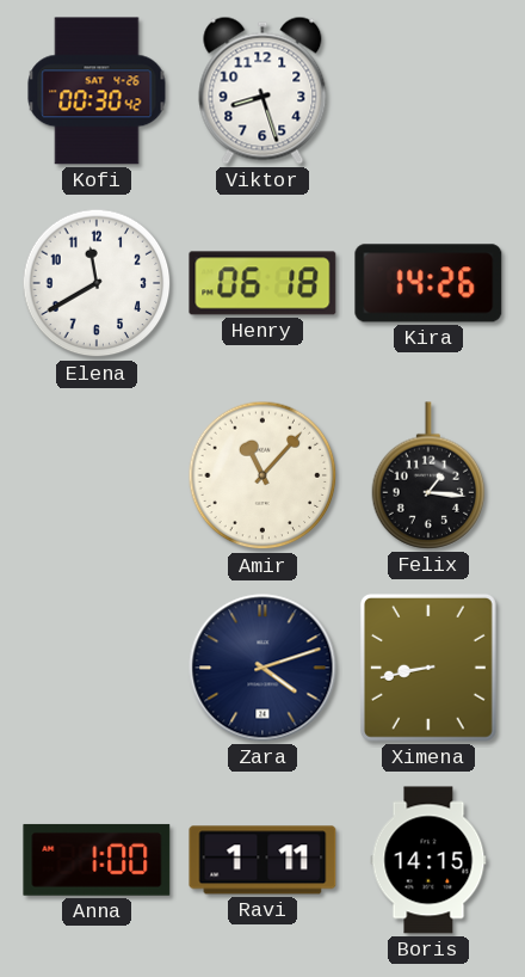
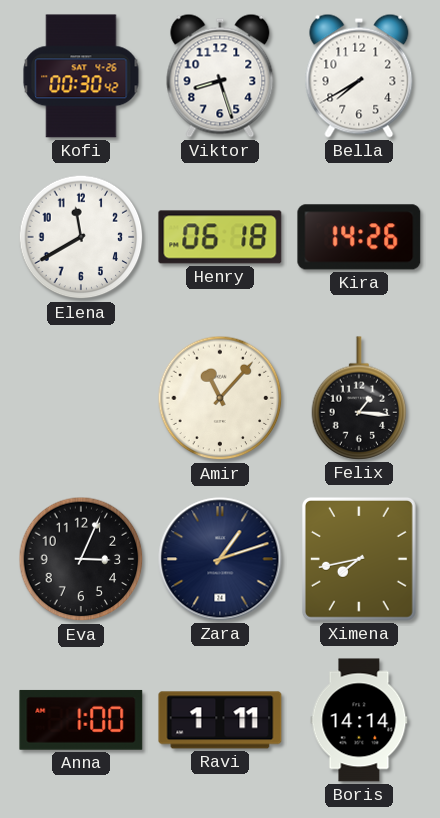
Bella: none -> 7:40 (359, 76)
Eva: none -> 3:04 (81, 559)
Zara: 4:12 -> 1:12 (220, 559)
Ximena: 8:43 -> 7:43 (359, 559)
Boris: 14:15 -> 14:14 (359, 720)
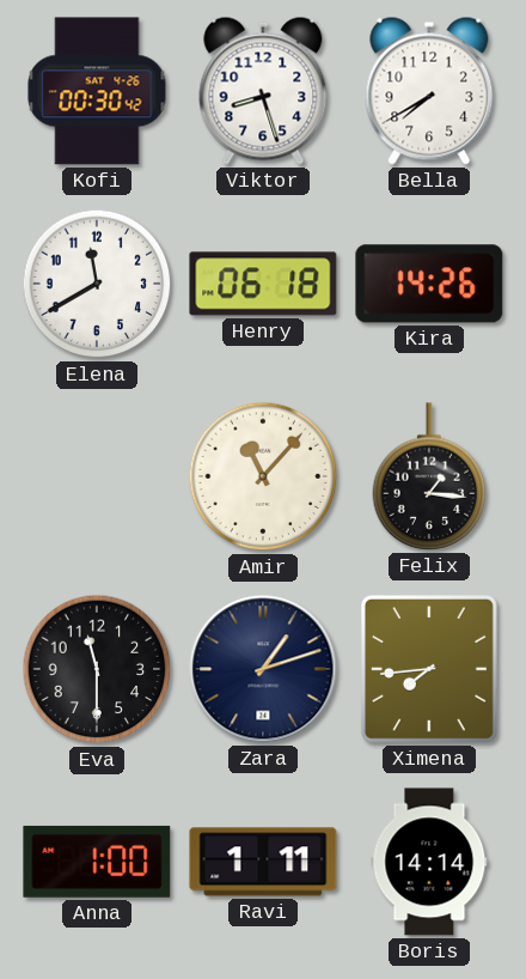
Eva: 3:04 -> 11:30 (97, 669)
Ximena: 7:43 -> 7:44 (429, 669)
